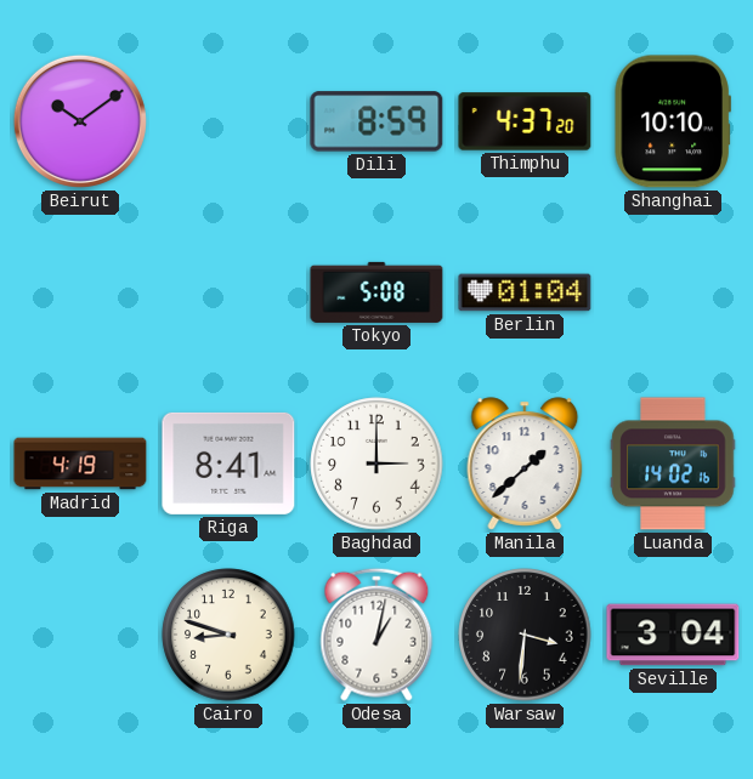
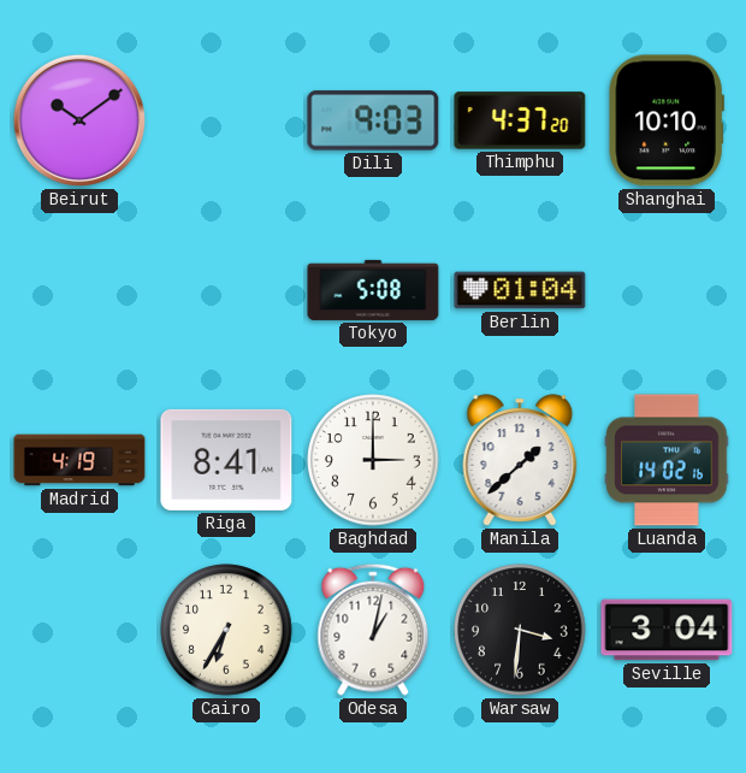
Dili: 8:59 -> 9:03 (373, 120)
Cairo: 8:48 -> 6:35 (226, 630)
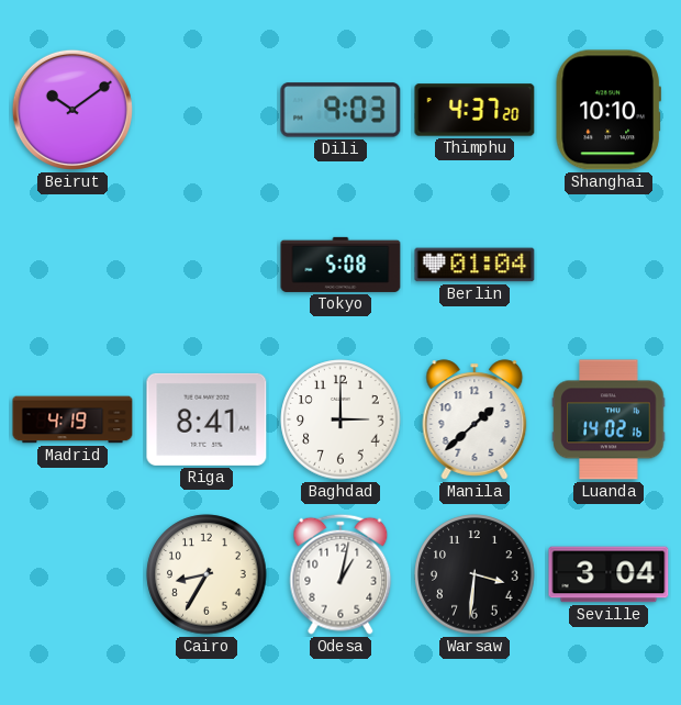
Cairo: 6:35 -> 8:35 (206, 574)
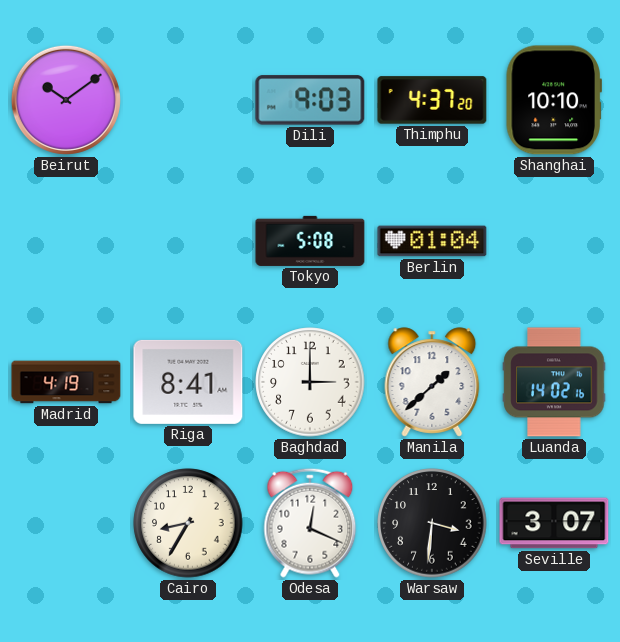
Odesa: 1:02 -> 12:19 (310, 523)
Seville: 3:04 -> 3:07 (554, 523)
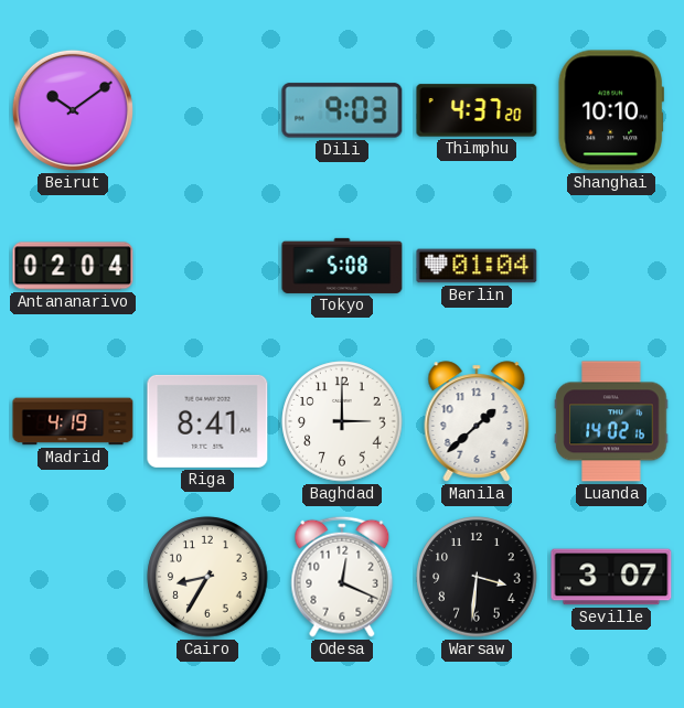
Antananarivo: none -> 02:04 (73, 266)
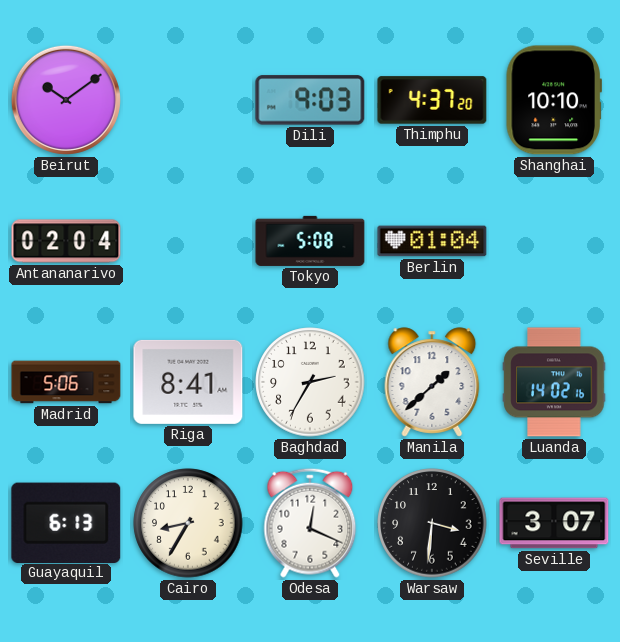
Madrid: 4:19 -> 5:06 (66, 382)
Baghdad: 3:00 -> 2:35 (310, 382)
Guayaquil: none -> 6:13 (66, 522)
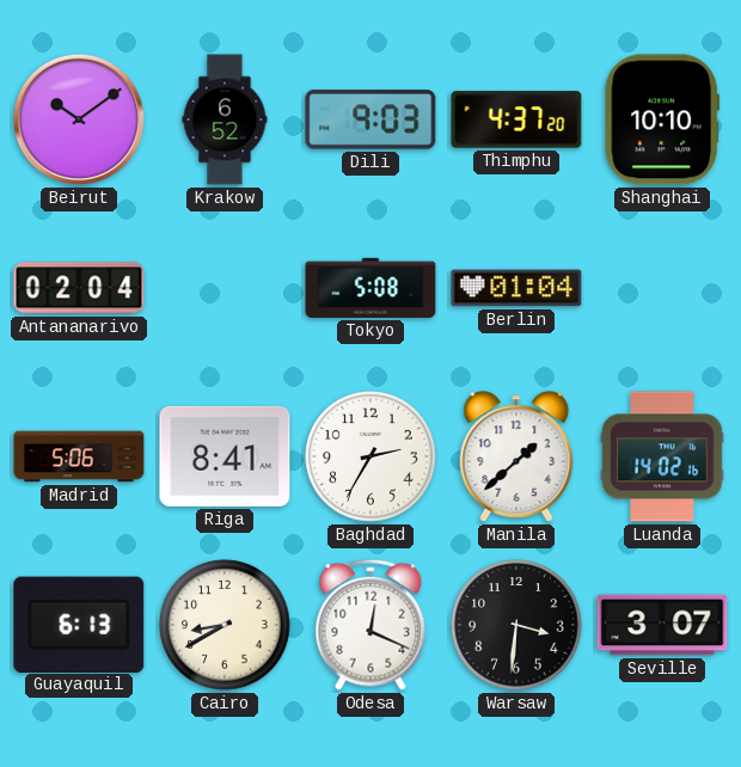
Krakow: none -> 6:52 (225, 119)
Cairo: 8:35 -> 8:40 (225, 625)
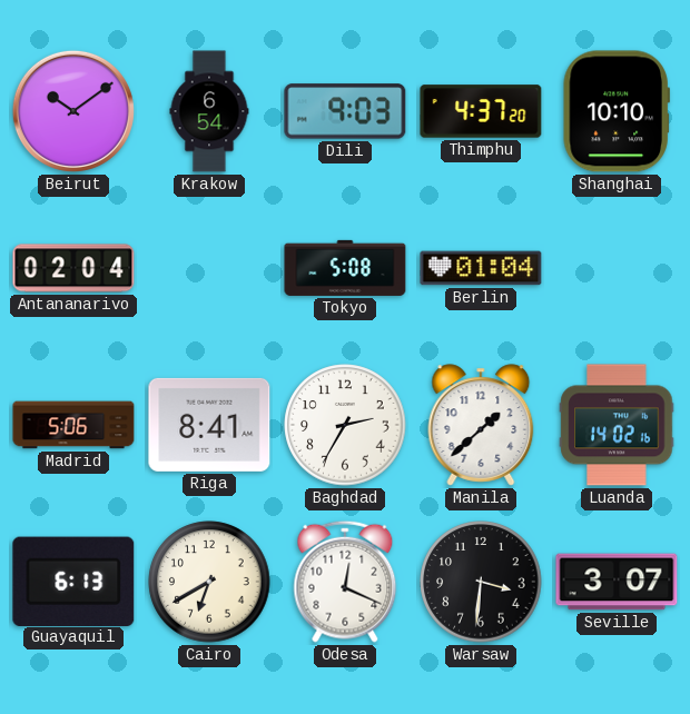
Krakow: 6:52 -> 6:54 (209, 111)
Cairo: 8:40 -> 6:40 (209, 582)
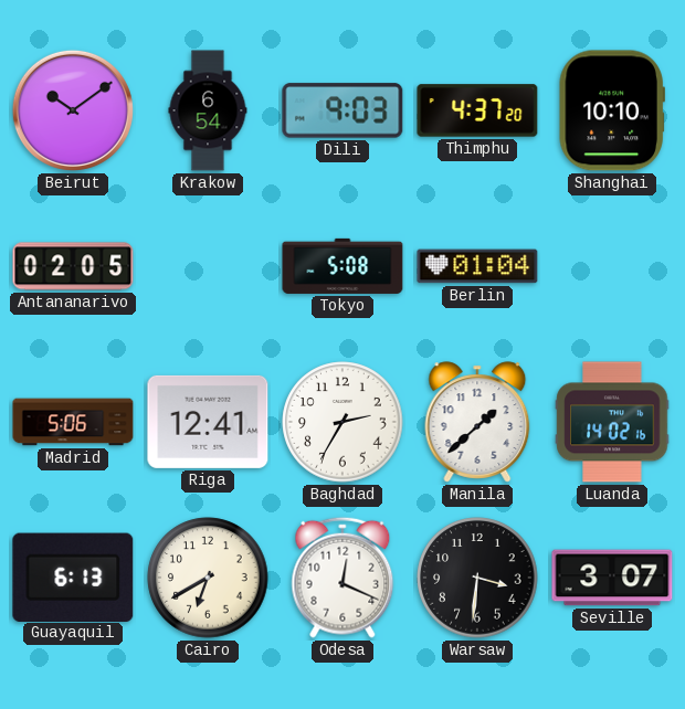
Antananarivo: 02:04 -> 02:05 (73, 266)
Riga: 8:41 -> 12:41 (208, 422)
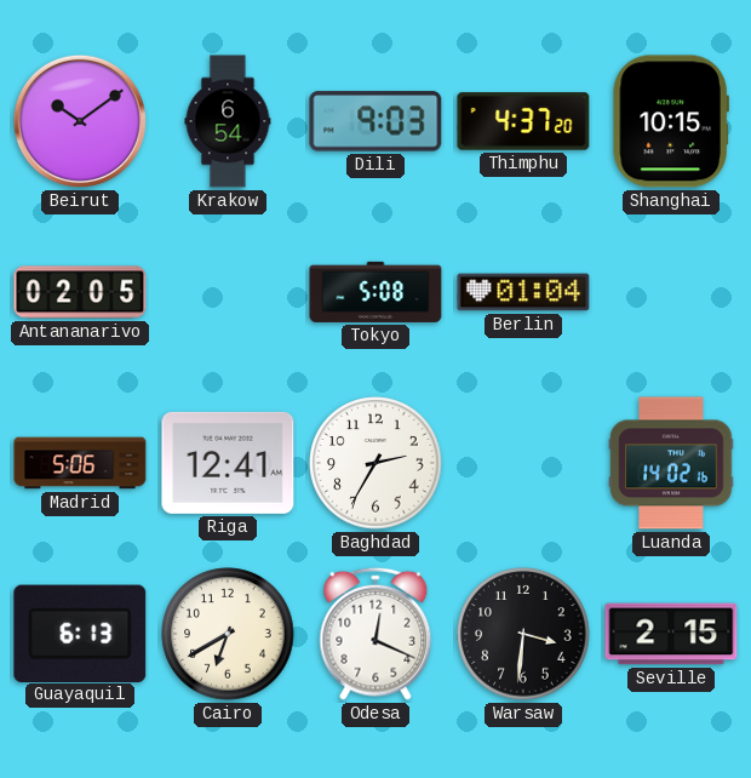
Shanghai: 10:10 -> 10:15 (671, 121)
Manila: 1:38 -> none (477, 422)
Seville: 3:07 -> 2:15 (671, 634)
